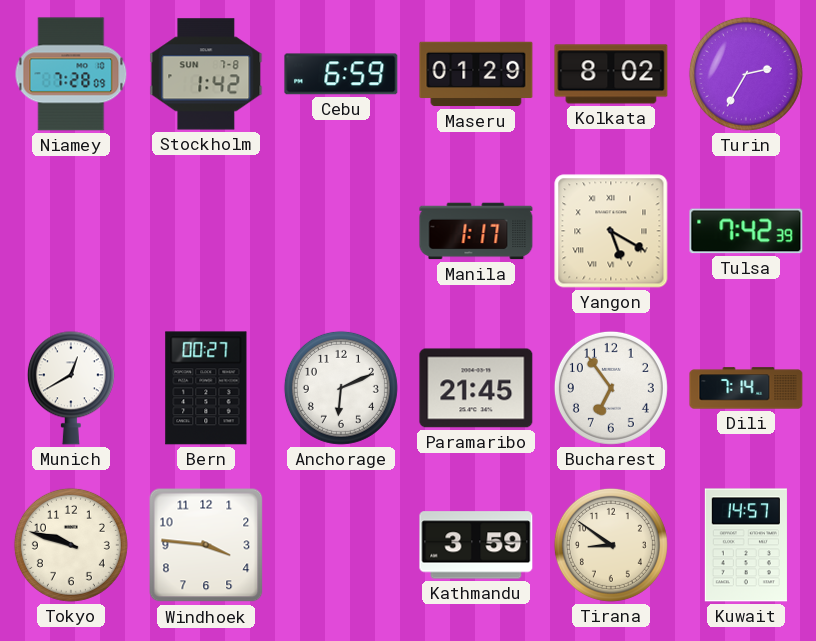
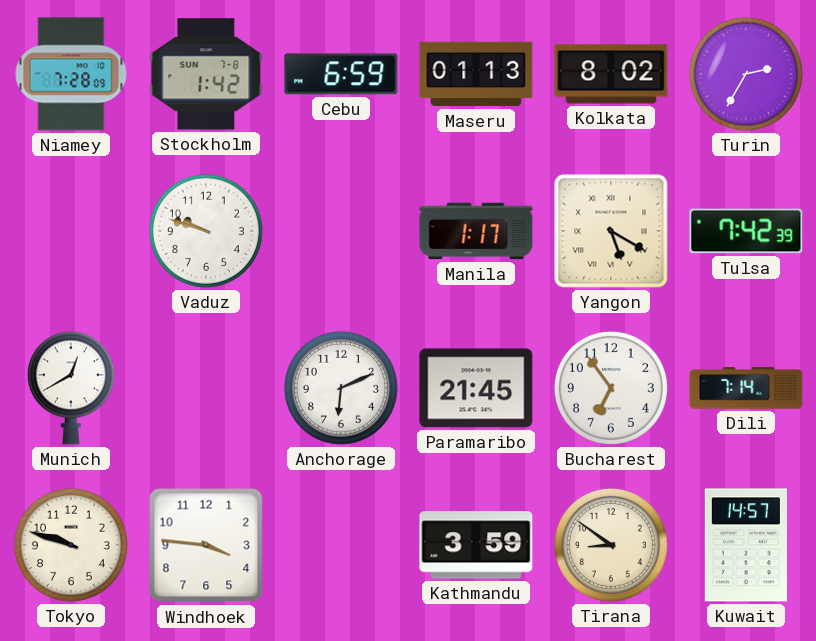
Maseru: 01:29 -> 01:13 (476, 74)
Vaduz: none -> 9:48 (206, 231)
Bern: 00:27 -> none (206, 388)
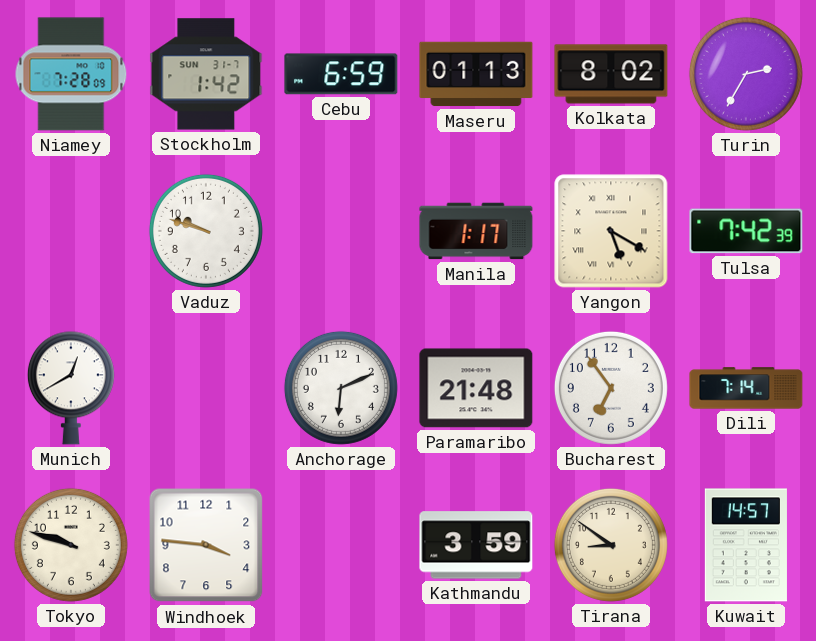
Stockholm date: SUN 7-8 -> SUN 31-7 (206, 74)
Paramaribo: 21:45 -> 21:48 (476, 388)
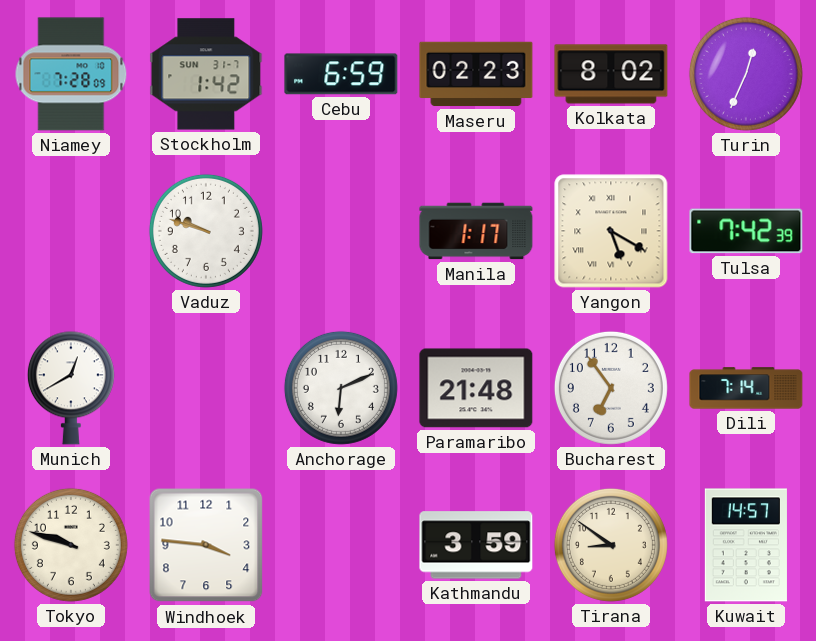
Maseru: 01:13 -> 02:23 (476, 74)
Turin: 2:35 -> 12:34 (746, 74)
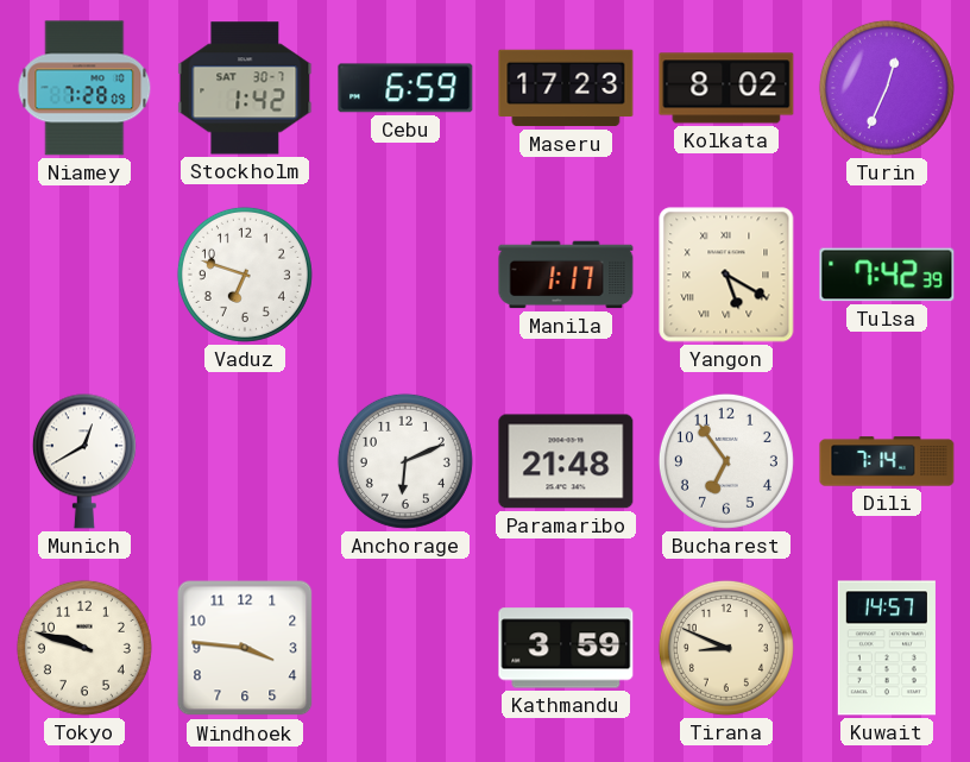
Stockholm date: SUN 31-7 -> SAT 30-7 (245, 88)
Maseru: 02:23 -> 17:23 (566, 88)
Vaduz: 9:48 -> 6:48 (245, 275)
Tirana: 8:51 -> 8:49 (726, 648)
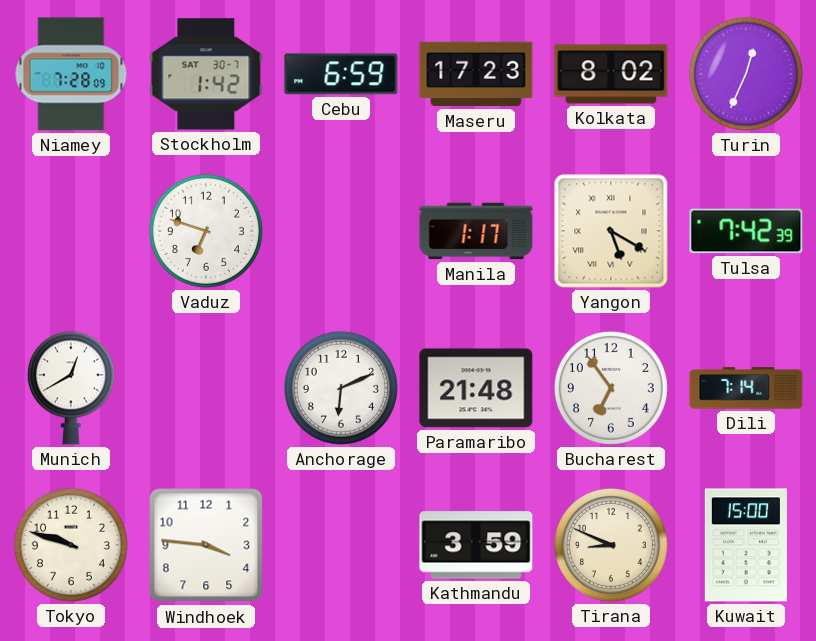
Kuwait: 14:57 -> 15:00 (746, 545)
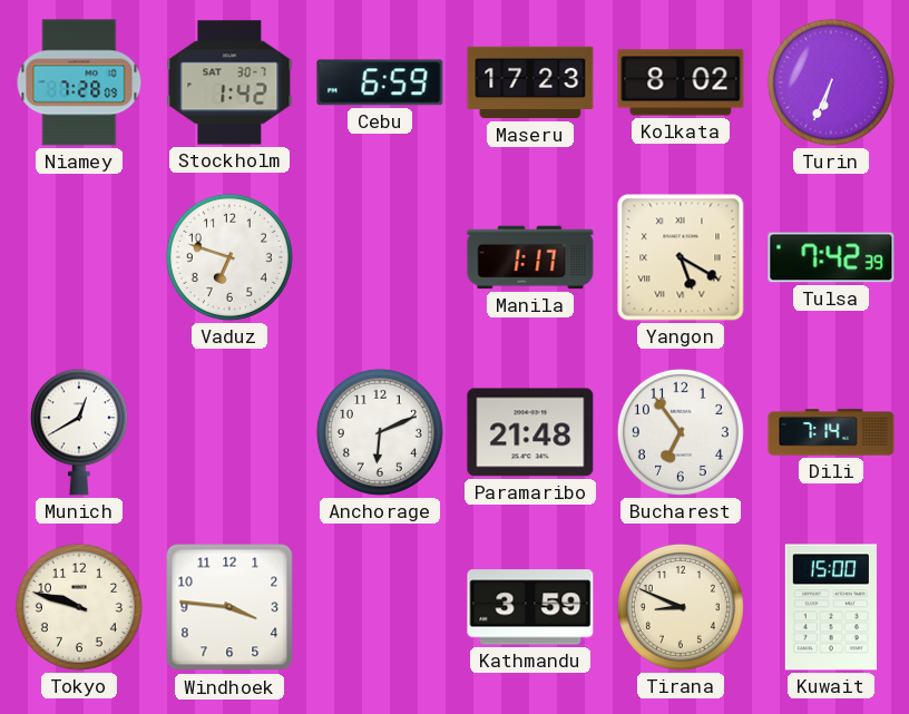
Turin: 12:34 -> 6:34 (831, 82)
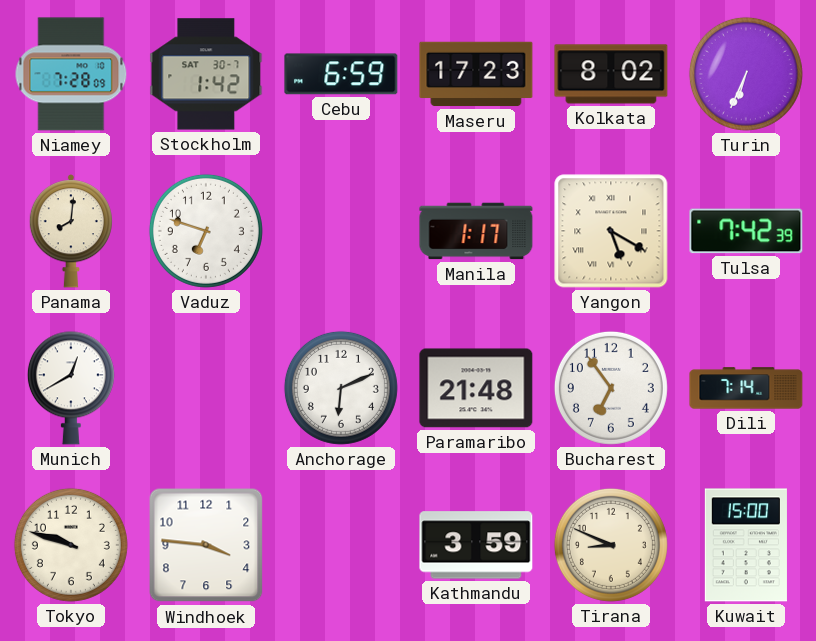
Panama: none -> 8:01 (71, 231)
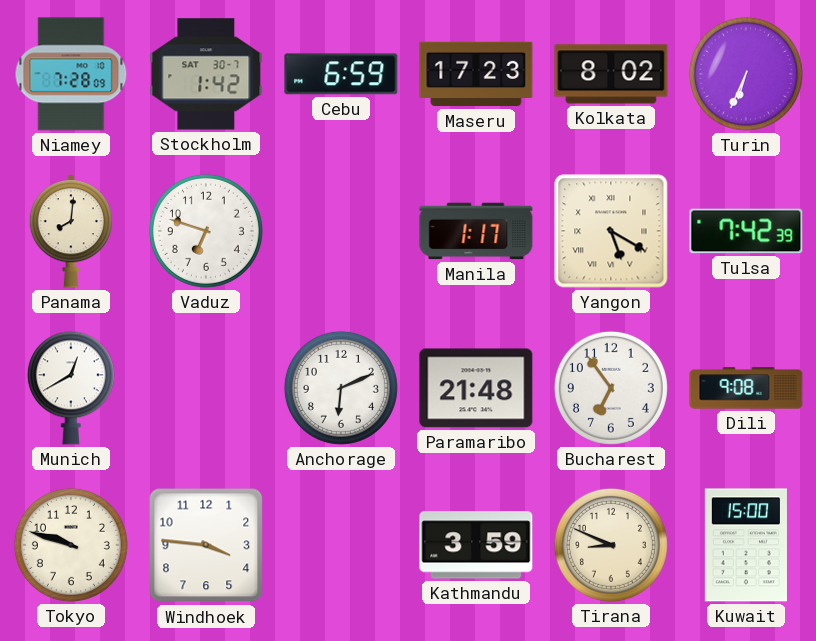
Dili: 7:14 -> 9:08 (746, 388)
